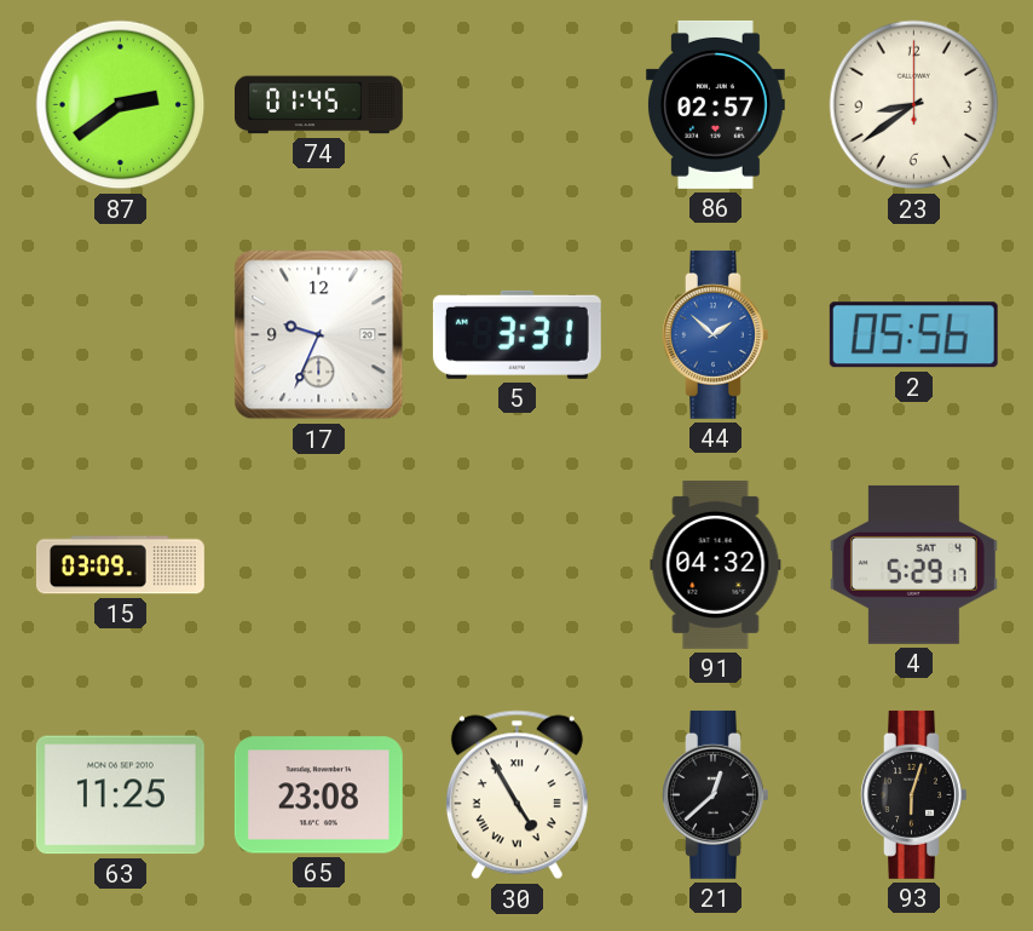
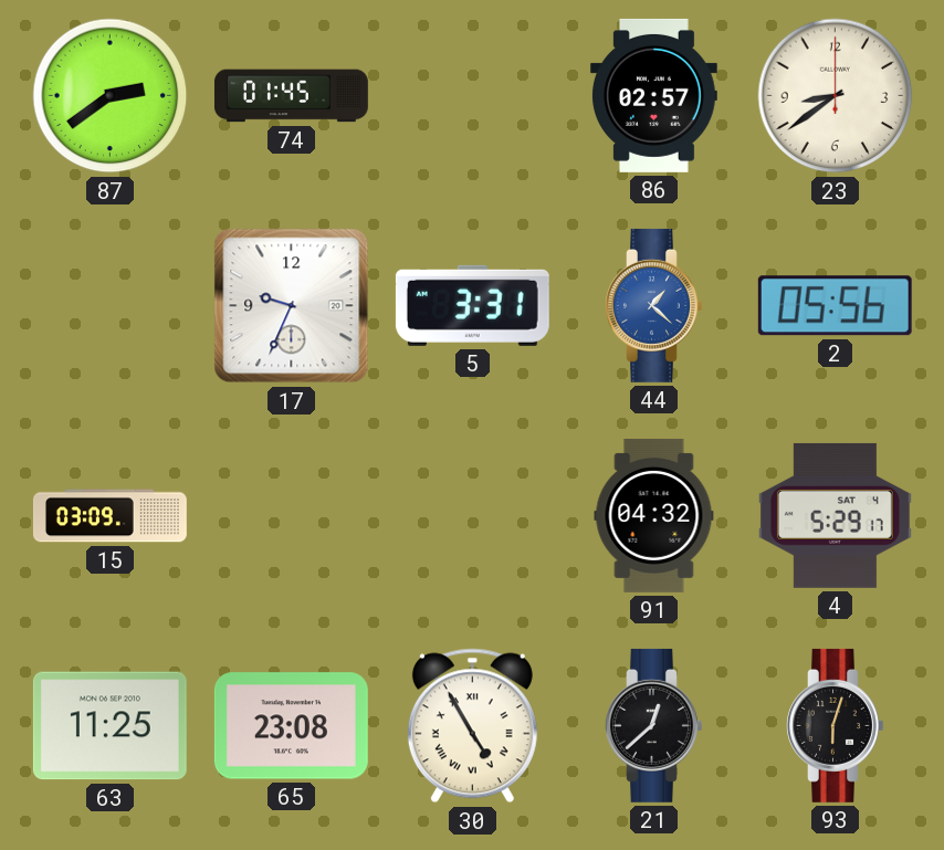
44: 1:52 -> 1:22 (654, 305)
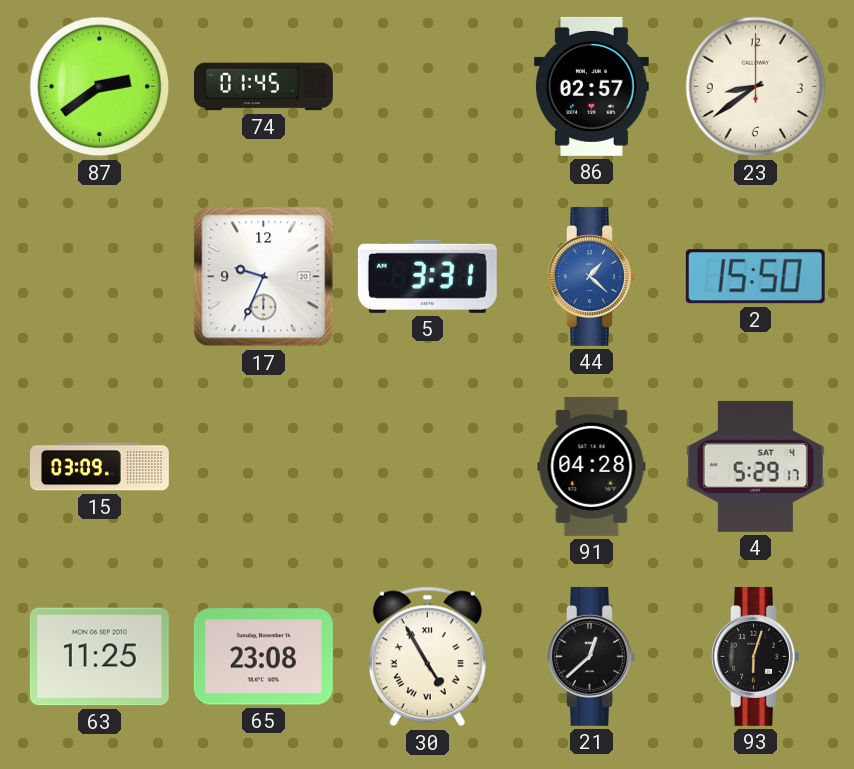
2: 05:56 -> 15:50 (755, 277)
91: 04:32 -> 04:28 (592, 466)
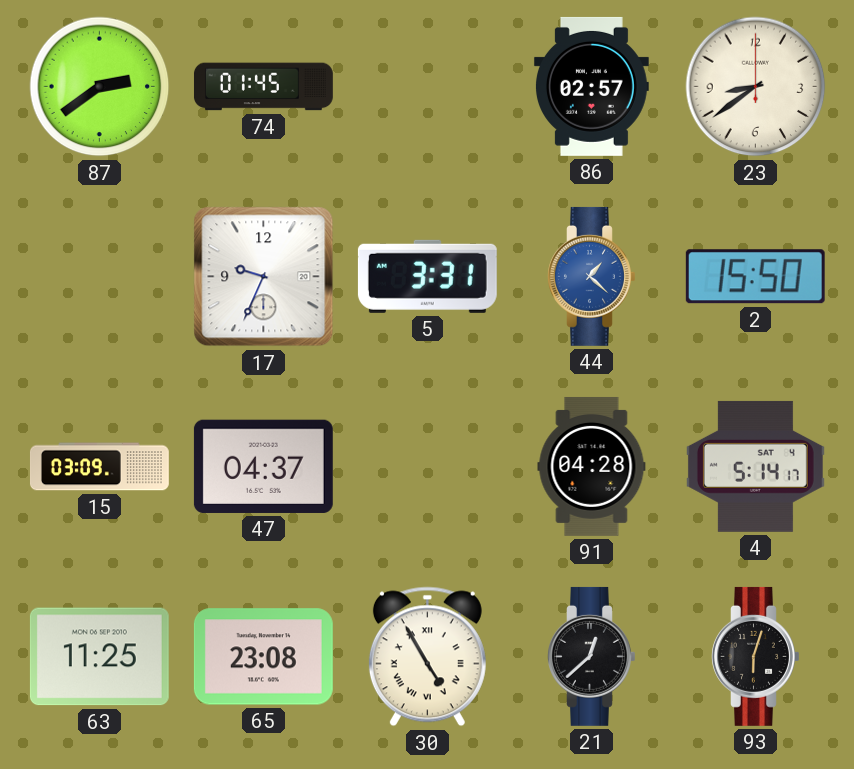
47: none -> 04:37 (263, 466)
4: 5:29 -> 5:14 (755, 466)
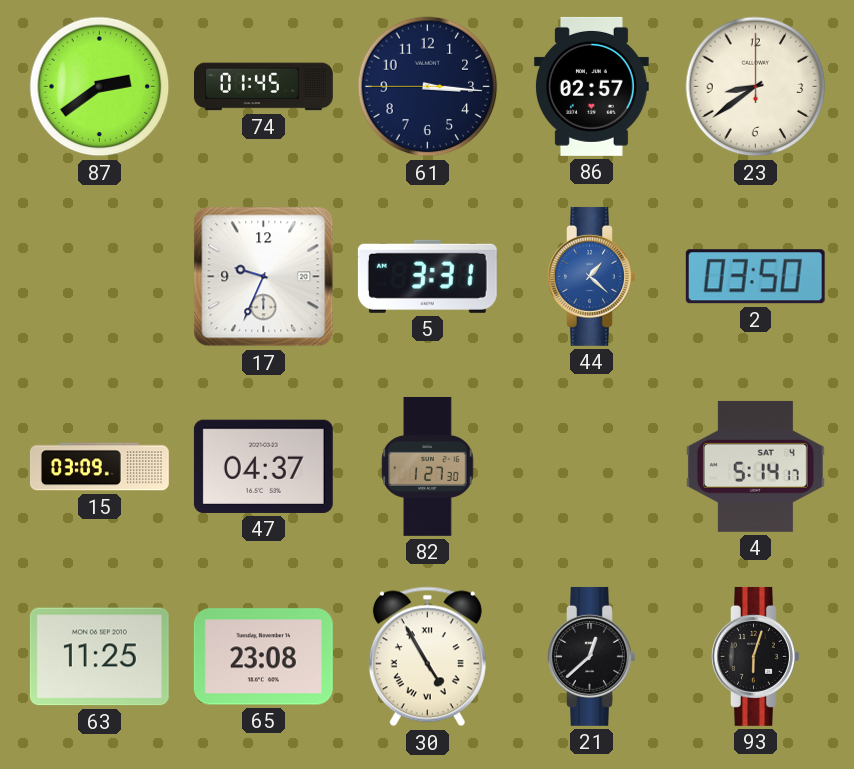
61: none -> 3:15 (428, 87)
2: 15:50 -> 03:50 (755, 277)
82: none -> 1:27 (428, 466)
91: 04:28 -> none (592, 466)
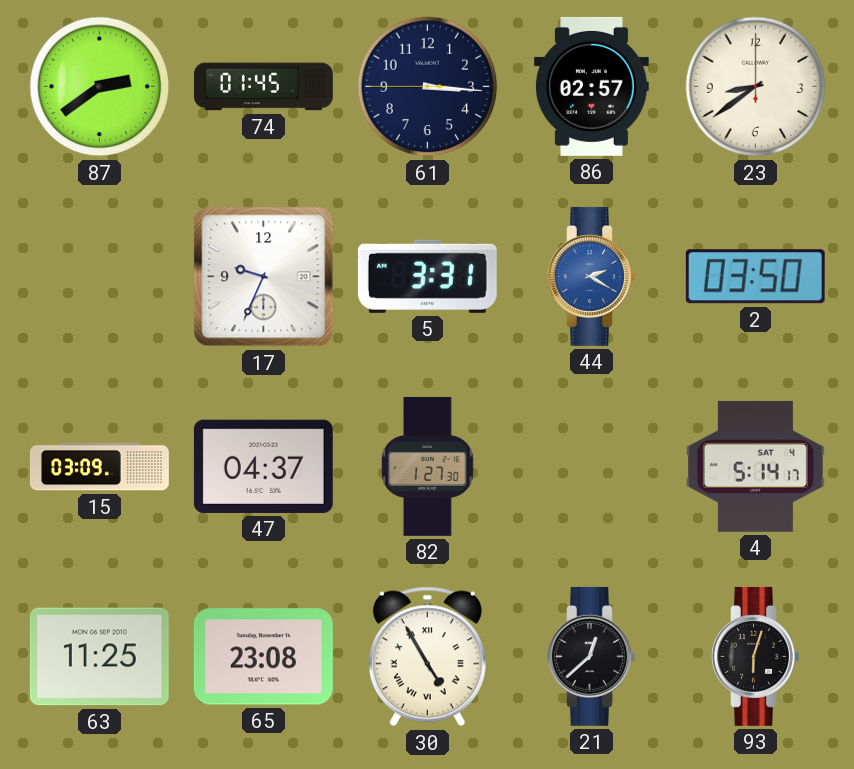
44: 1:22 -> 2:20 (592, 276)
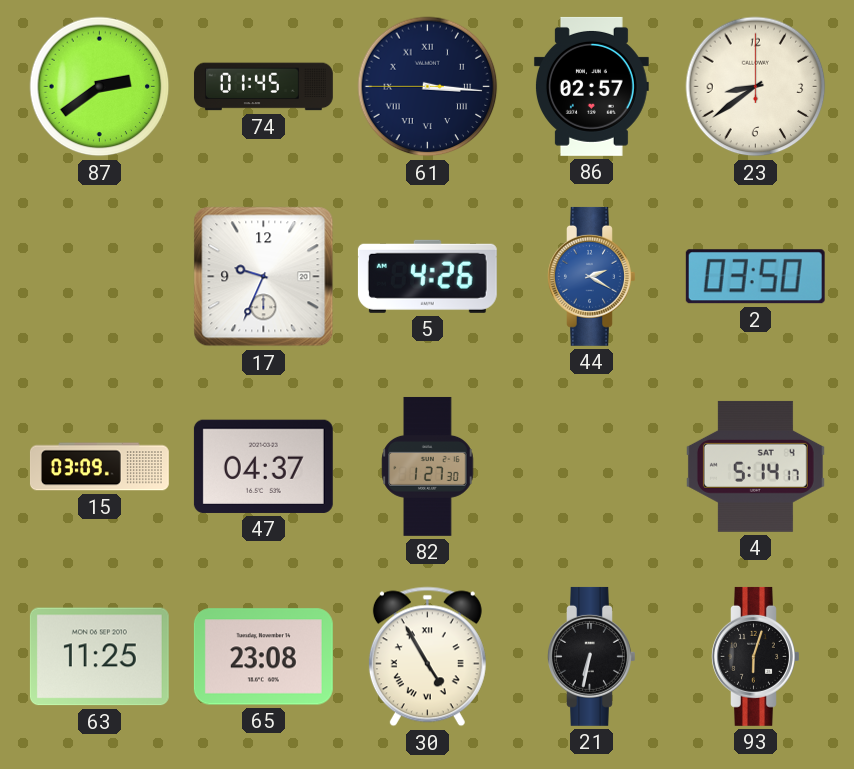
61 numerals: Arabic -> Roman (428, 87)
5: 3:31 -> 4:26 (427, 276)
21: 12:38 -> 6:32 (592, 656)
